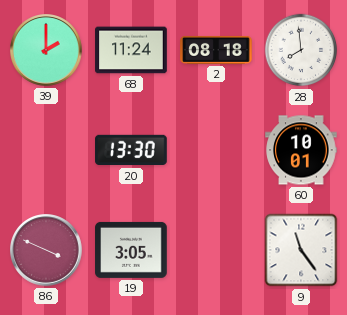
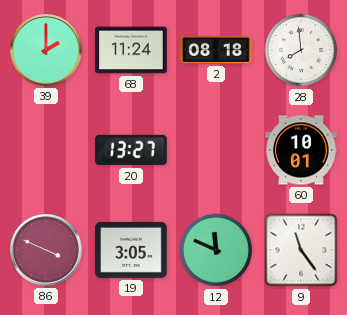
20: 13:30 -> 13:27 (131, 150)
12: none -> 11:49 (216, 250)
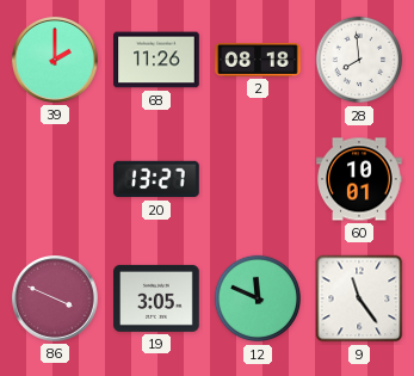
68: 11:24 -> 11:26 (156, 60)
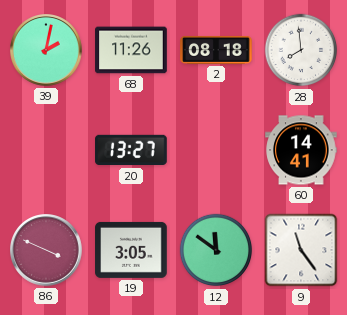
39: 2:00 -> 2:02 (47, 51)
60: 10:01 -> 14:41 (301, 150)
12: 11:49 -> 11:51 (216, 250)
